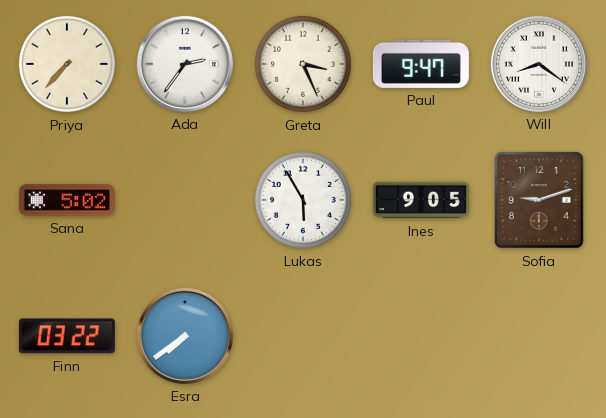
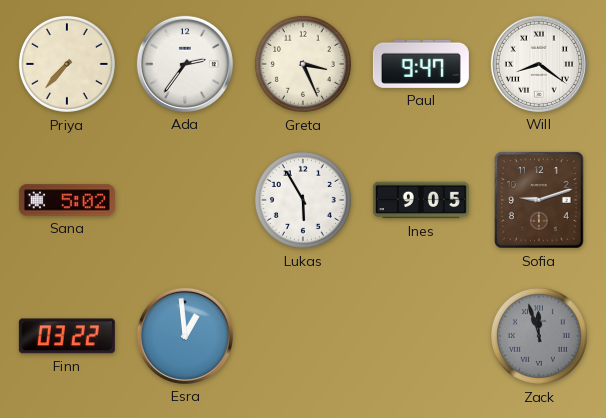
Esra: 7:39 -> 12:59 (185, 336)
Zack: none -> 11:57 (539, 336)
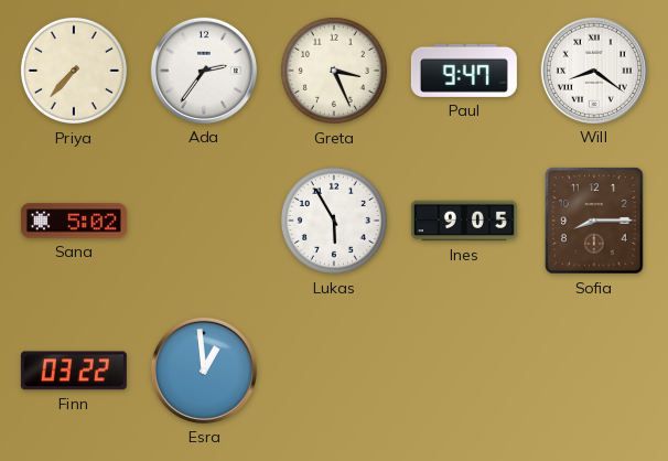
Sofia: 9:12 -> 8:15 (594, 221)
Zack: 11:57 -> none (539, 336)
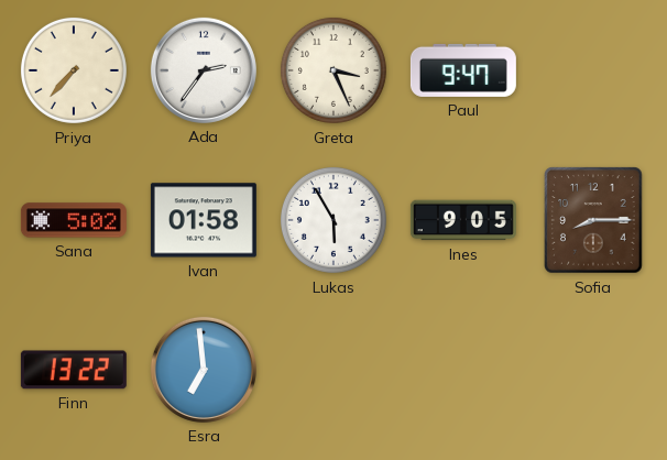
Will: 8:21 -> none (594, 71)
Ivan: none -> 01:58 (204, 220)
Finn: 03:22 -> 13:22 (74, 370)
Esra: 12:59 -> 6:59 (204, 370)
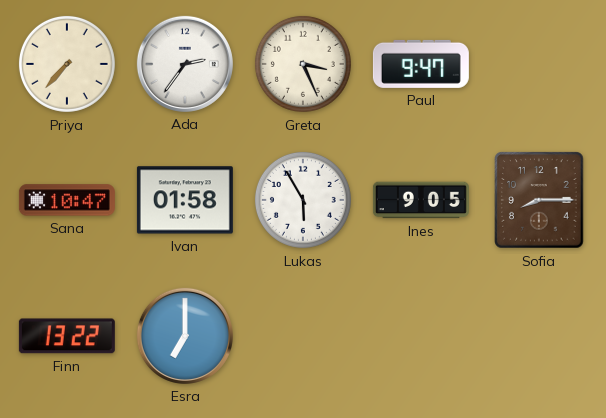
Sana: 5:02 -> 10:47 (67, 200)
Esra: 6:59 -> 7:00 (185, 336)
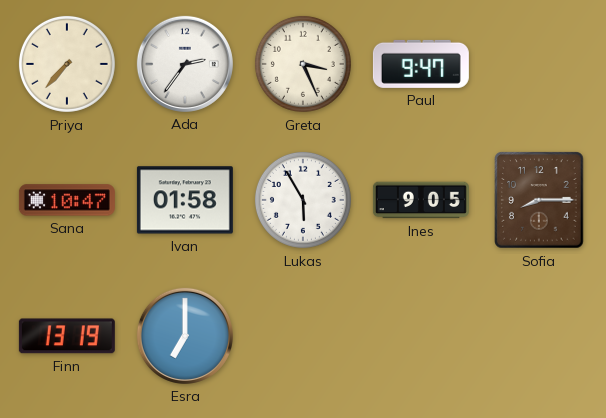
Finn: 13:22 -> 13:19 (67, 336)
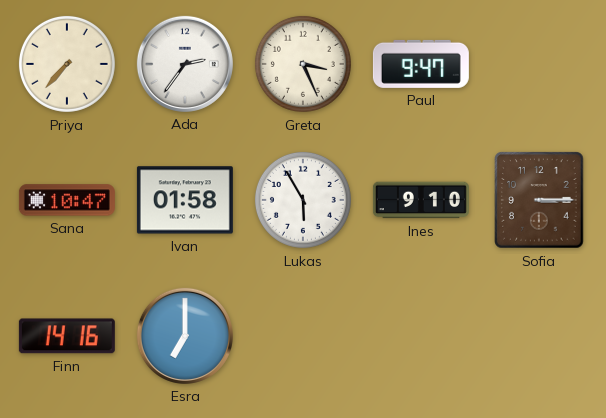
Ines: 9:05 -> 9:10 (421, 200)
Sofia: 8:15 -> 3:15 (539, 200)
Finn: 13:19 -> 14:16 (67, 336)
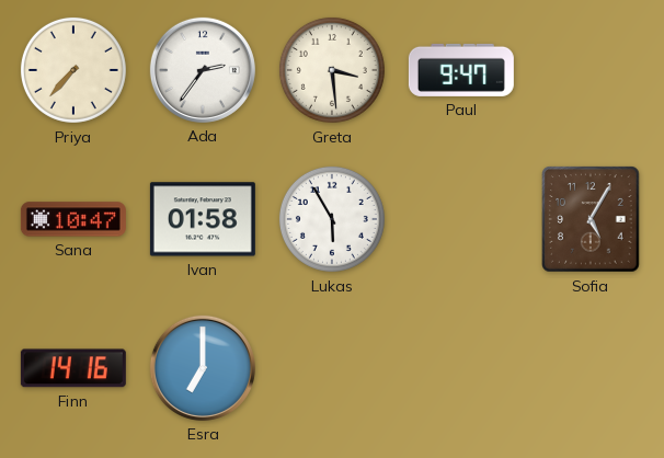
Greta: 3:26 -> 3:29 (332, 70)
Ines: 9:10 -> none (421, 200)
Sofia: 3:15 -> 5:05 (591, 219)
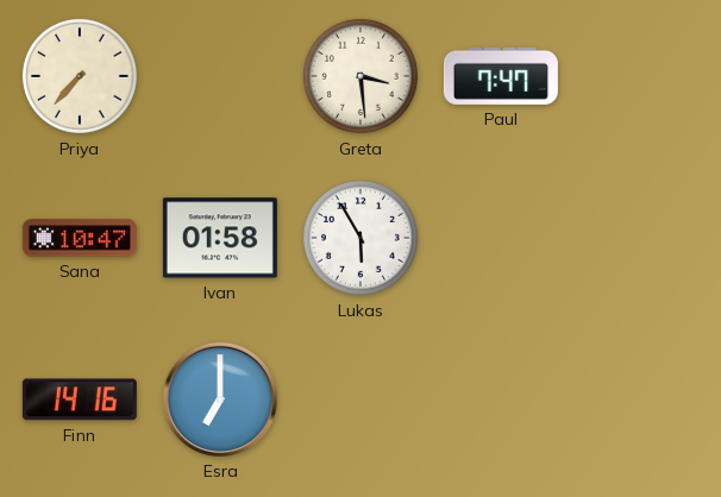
Ada: 2:36 -> none (203, 70)
Paul: 9:47 -> 7:47 (501, 76)
Sofia: 5:05 -> none (591, 219)
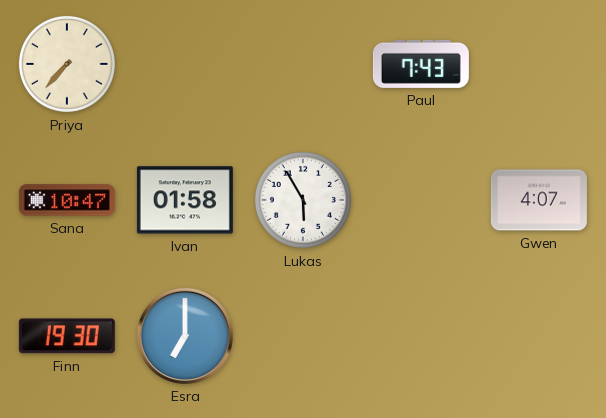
Greta: 3:29 -> none (360, 76)
Paul: 7:47 -> 7:43 (421, 64)
Gwen: none -> 4:07 (539, 200)
Finn: 14:16 -> 19:30 (67, 336)
